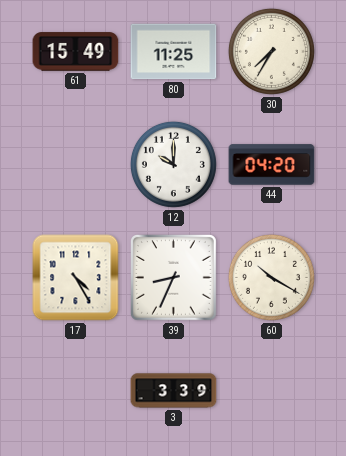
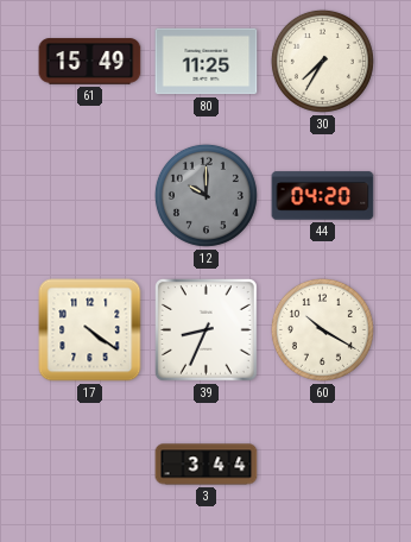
12 dial: white -> grey (205, 195)
17: 4:25 -> 4:21 (90, 330)
3: 3:39 -> 3:44 (207, 465)
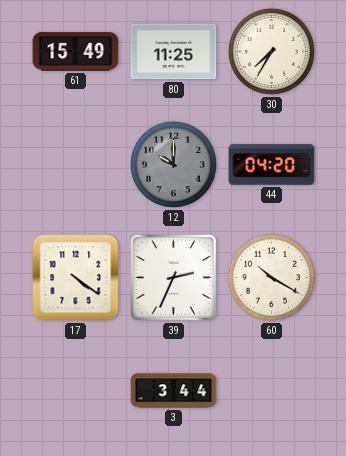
39: 8:34 -> 2:34 (173, 277)
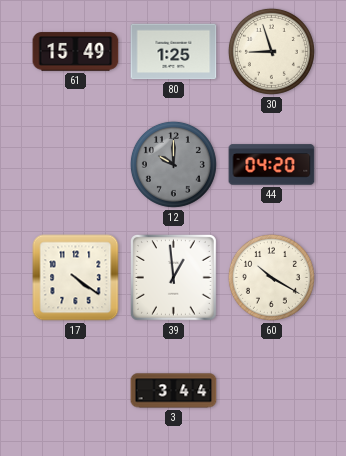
80: 11:25 -> 1:25 (174, 52)
30: 7:35 -> 8:57 (271, 51)
39: 2:34 -> 12:59 (173, 277)
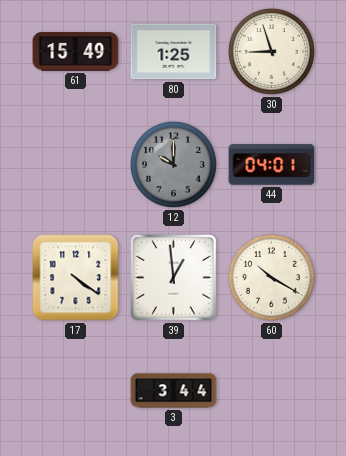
44: 04:20 -> 04:01 (272, 165)
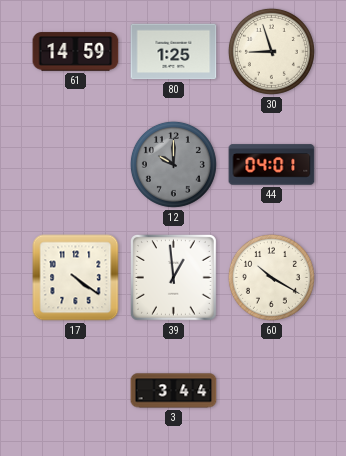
61: 15:49 -> 14:59 (76, 52)
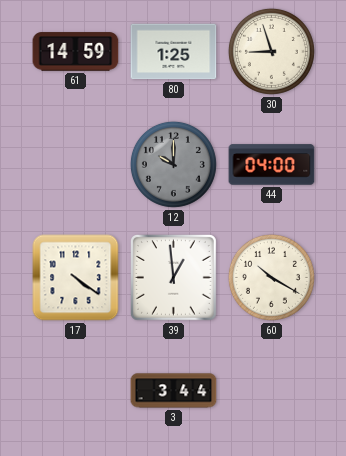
44: 04:01 -> 04:00 (272, 165)
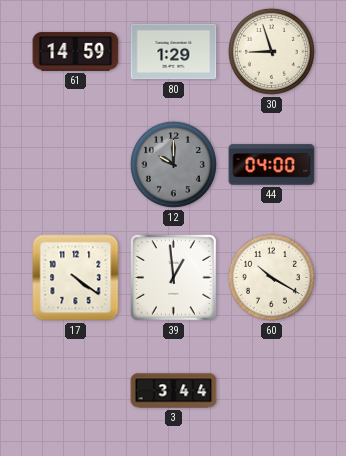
80: 1:25 -> 1:29 (174, 52)
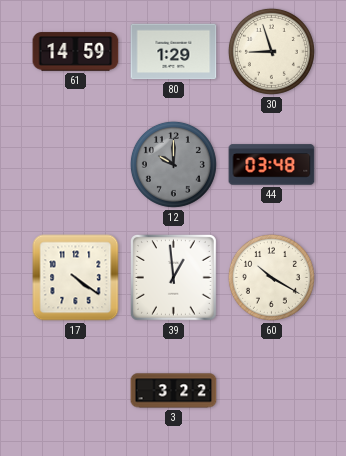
44: 04:00 -> 03:48 (272, 165)
3: 3:44 -> 3:22 (174, 391)
